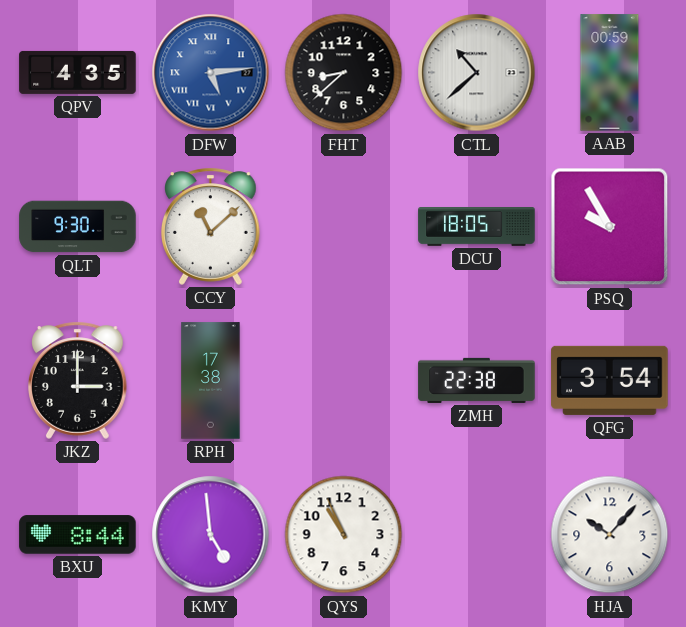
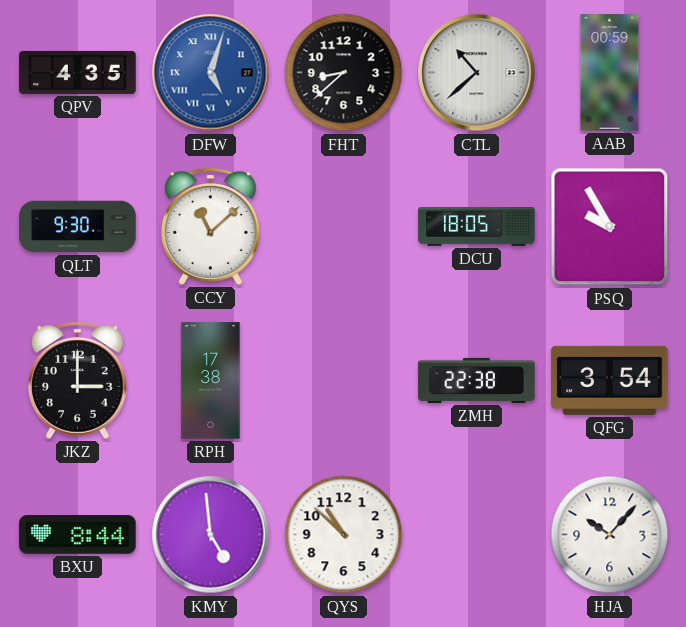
DFW: 5:14 -> 5:03 (211, 73)
QYS: 10:56 -> 10:52 (344, 535)
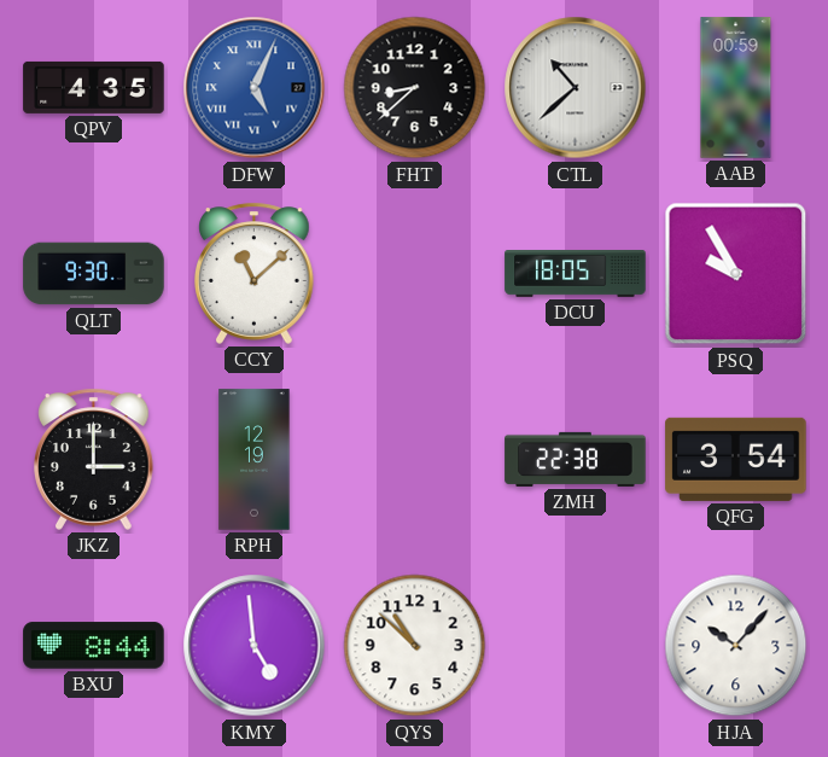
DFW: 5:03 -> 5:04 (255, 88)
RPH: 17:38 -> 12:19 (255, 460)
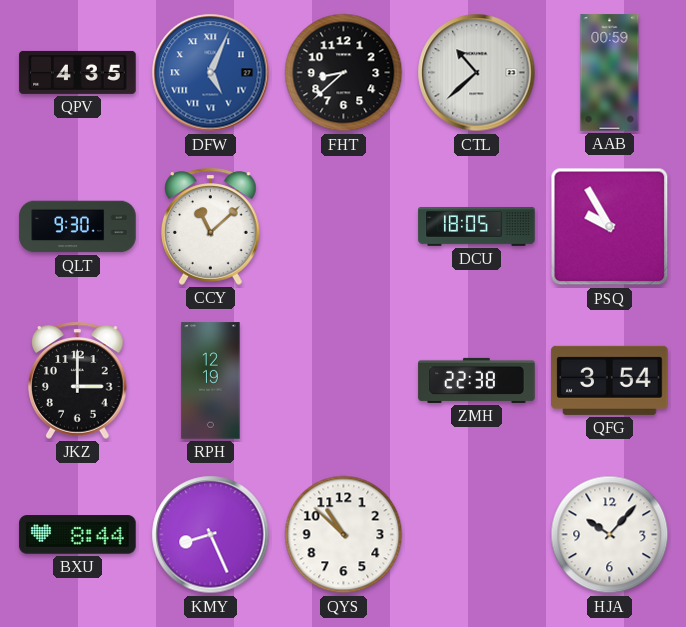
KMY: 4:59 -> 8:26 (211, 535)
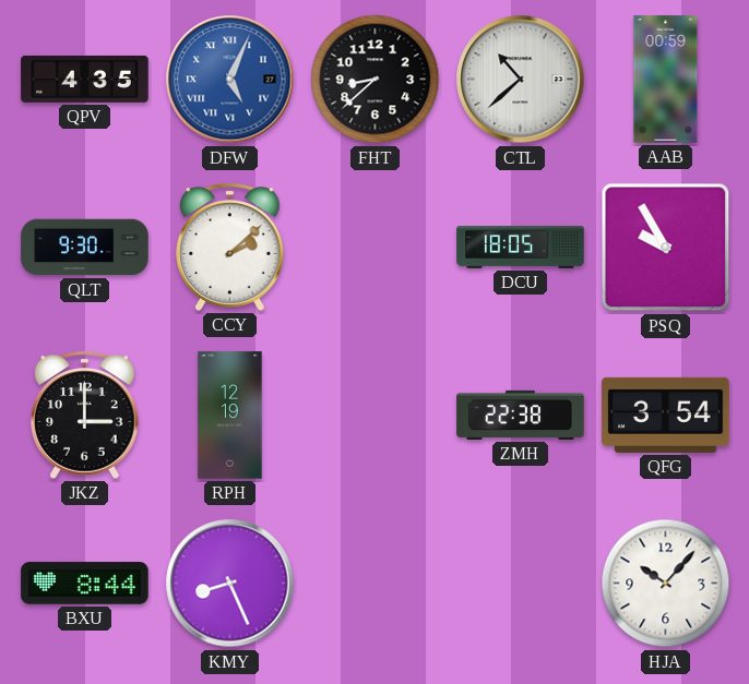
CCY: 11:08 -> 2:08 (230, 247)
QYS: 10:52 -> none (344, 535)
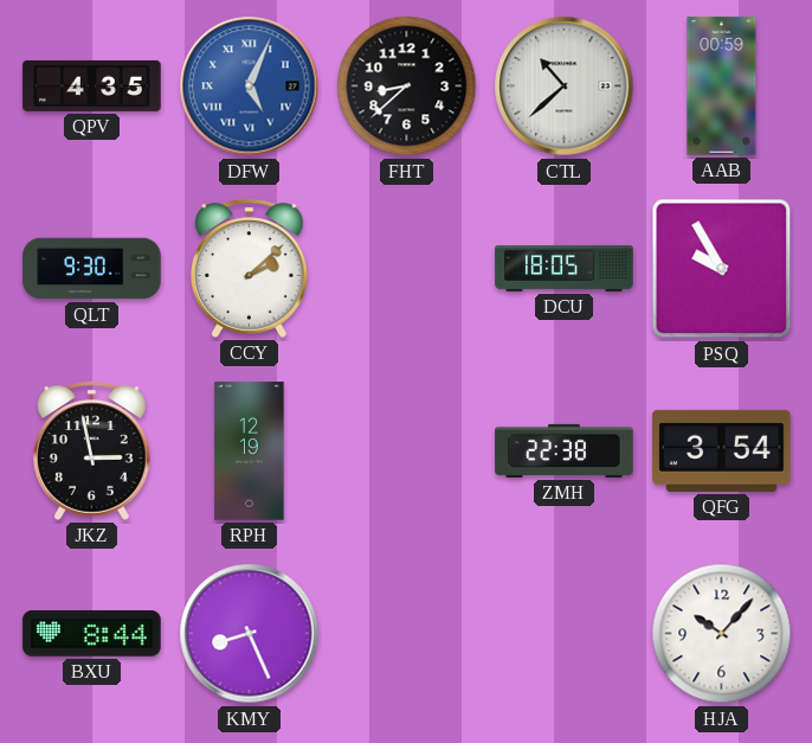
JKZ: 3:00 -> 2:58 (92, 450)
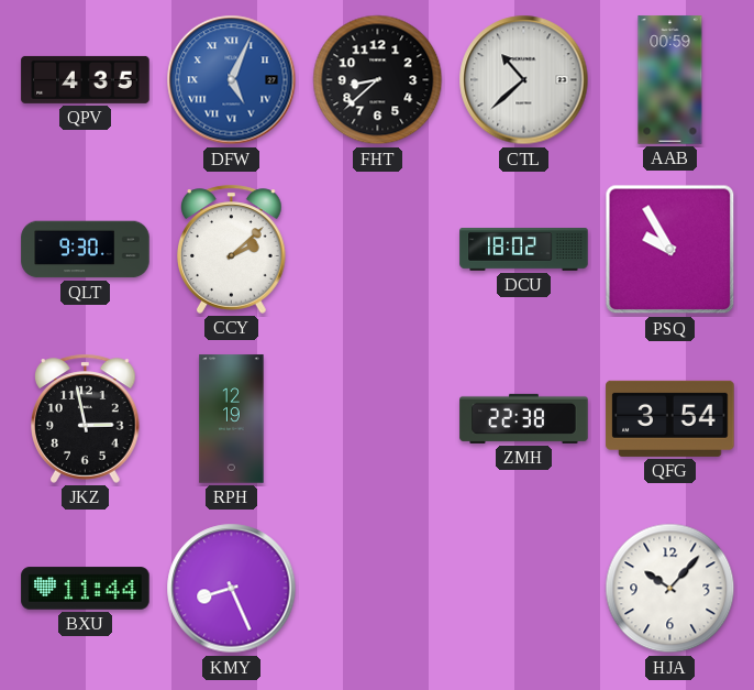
DCU: 18:05 -> 18:02 (524, 250)
BXU: 8:44 -> 11:44 (86, 589)
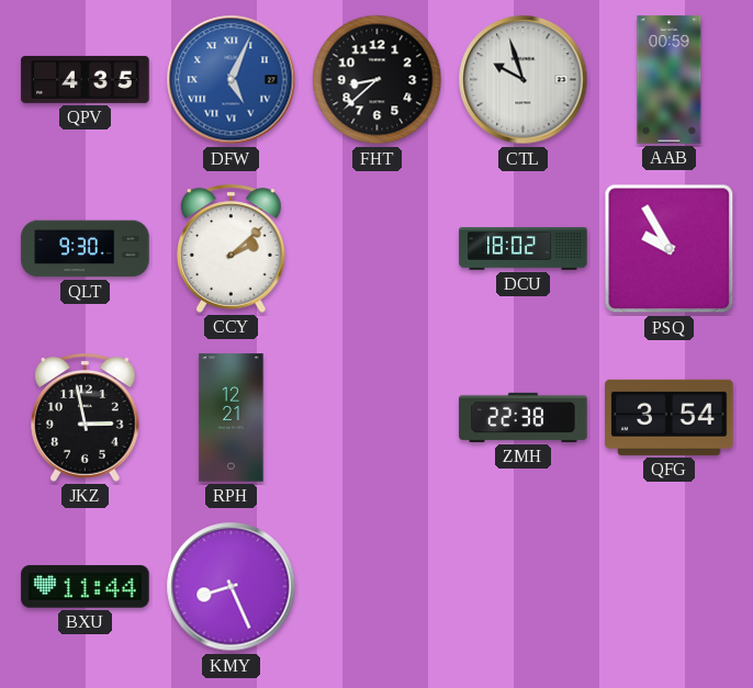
CTL: 10:38 -> 9:57 (524, 80)
RPH: 12:19 -> 12:21 (232, 418)
HJA: 10:07 -> none (670, 589)
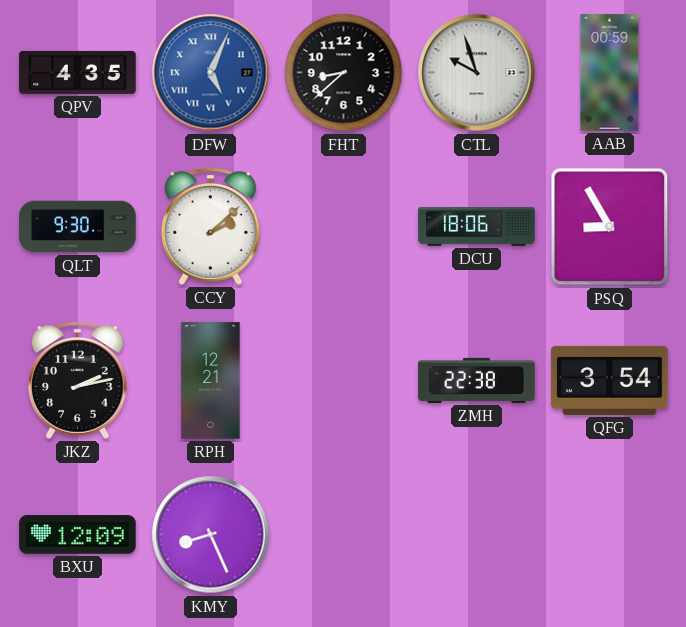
DCU: 18:02 -> 18:06 (477, 227)
PSQ: 9:55 -> 8:55 (610, 227)
JKZ: 2:58 -> 2:13 (78, 380)
BXU: 11:44 -> 12:09 (78, 535)
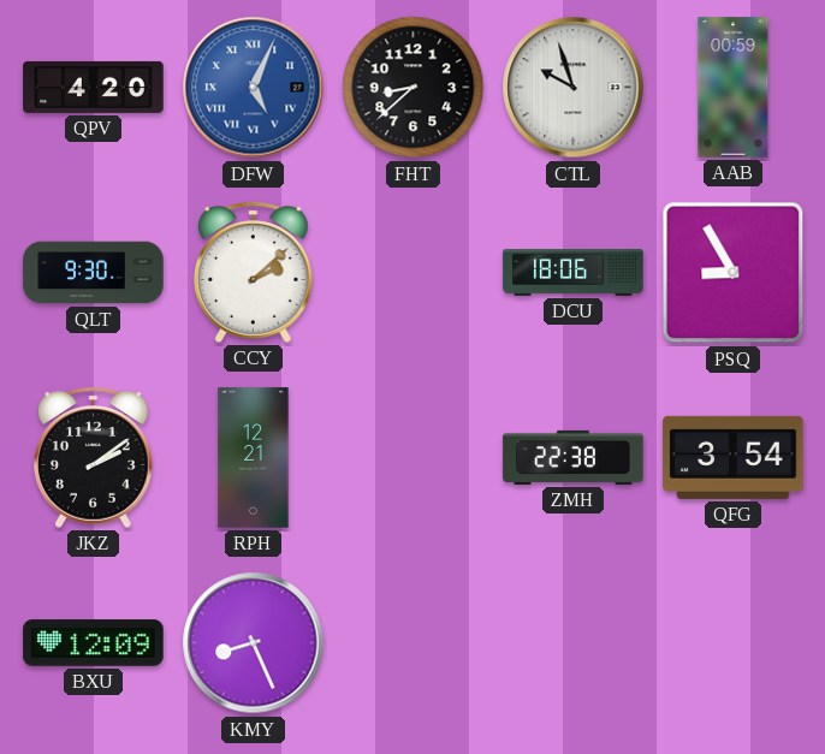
QPV: 4:35 -> 4:20 (94, 87)
JKZ: 2:13 -> 2:09 (94, 457)
